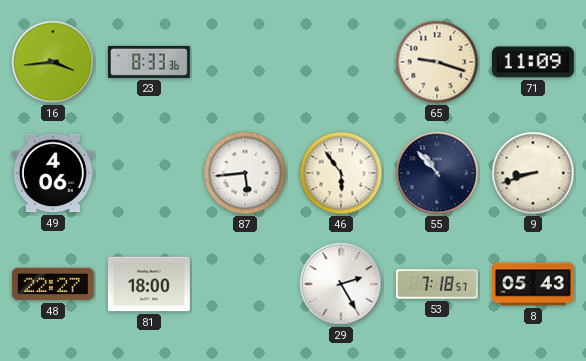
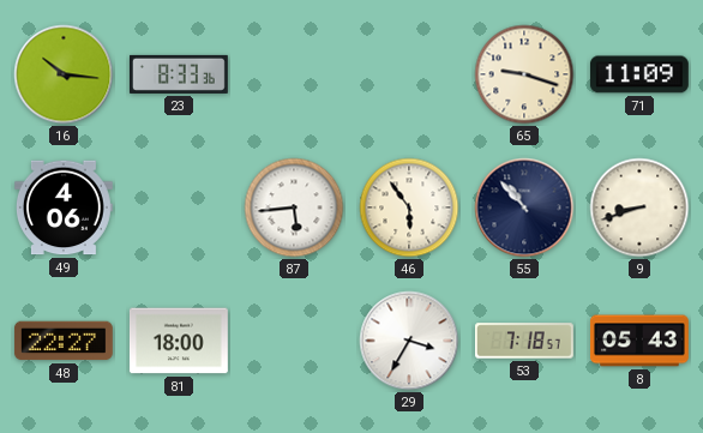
16: 3:44 -> 10:16 (64, 74)
29: 2:25 -> 3:35 (409, 341)
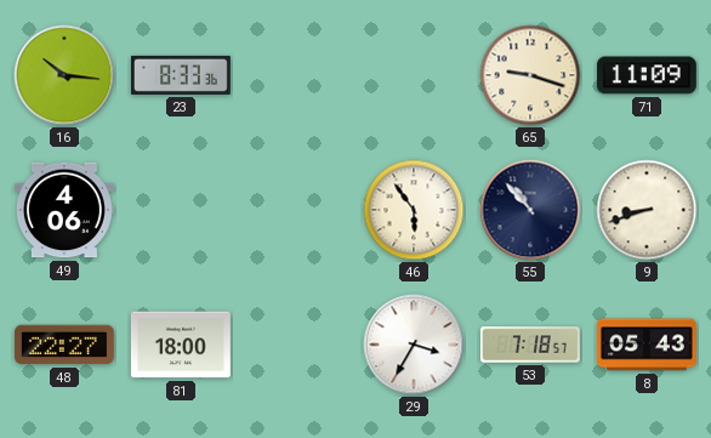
87: 5:44 -> none (294, 208)
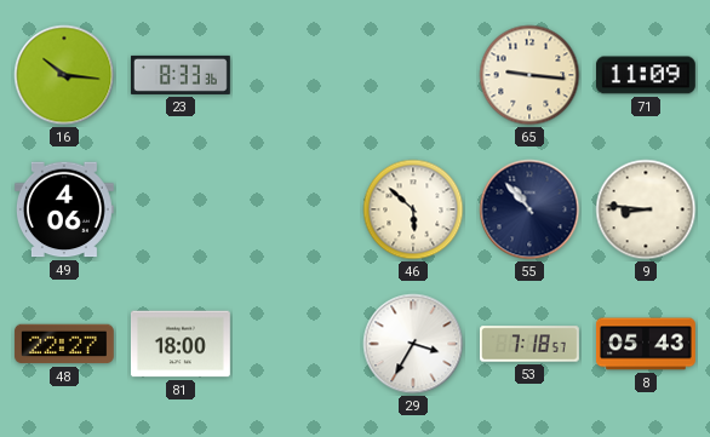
65: 9:18 -> 9:16 (529, 75)
46: 5:54 -> 5:52 (413, 209)
9: 8:42 -> 8:46 (646, 209)
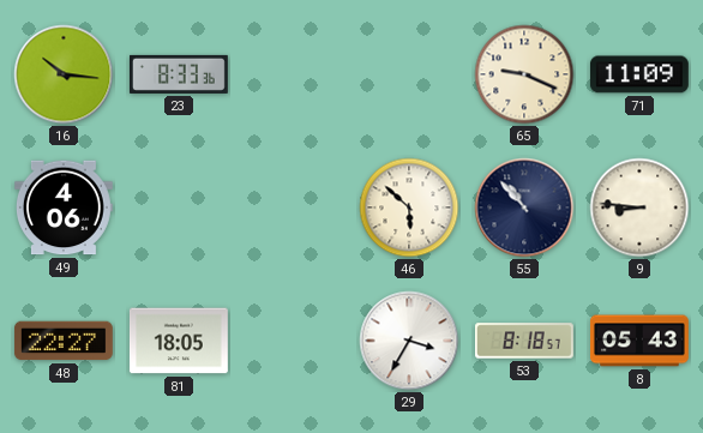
65: 9:16 -> 9:19 (524, 74)
81: 18:00 -> 18:05 (179, 341)
53: 7:18 -> 8:18 (525, 341)
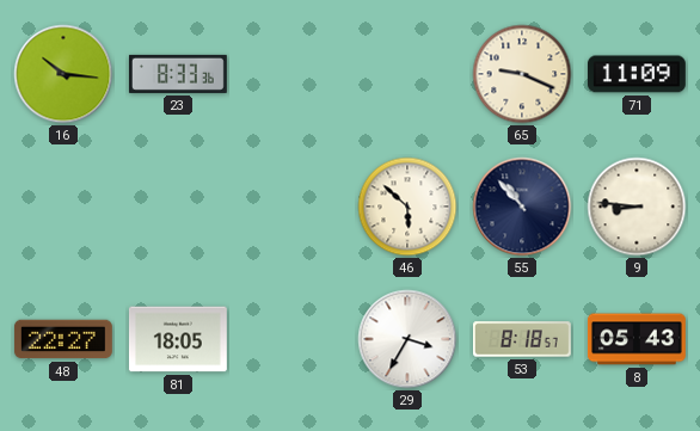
49: 4:06 -> none (64, 208)
